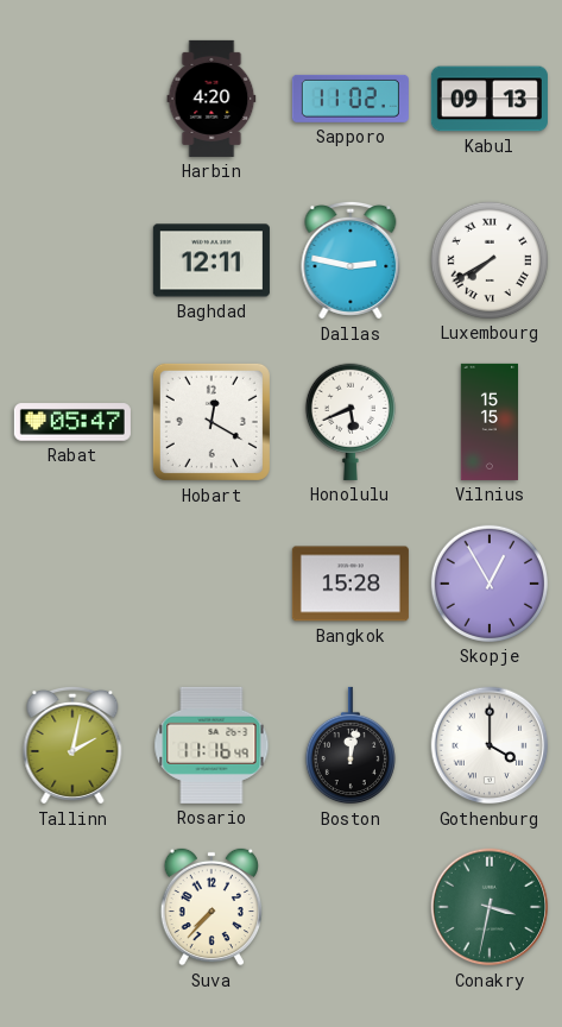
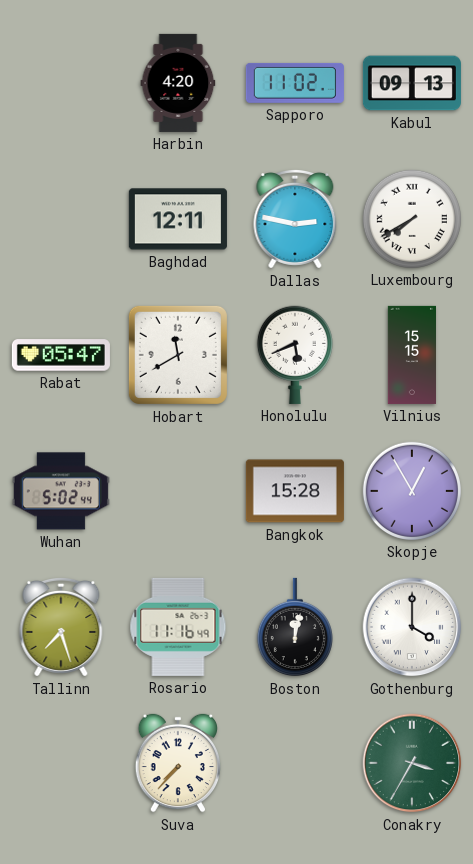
Hobart: 12:20 -> 11:40 (178, 355)
Wuhan: none -> 5:02 (61, 491)
Tallinn: 2:02 -> 7:27 (61, 627)
Conakry: 3:32 -> 3:35 (412, 763)
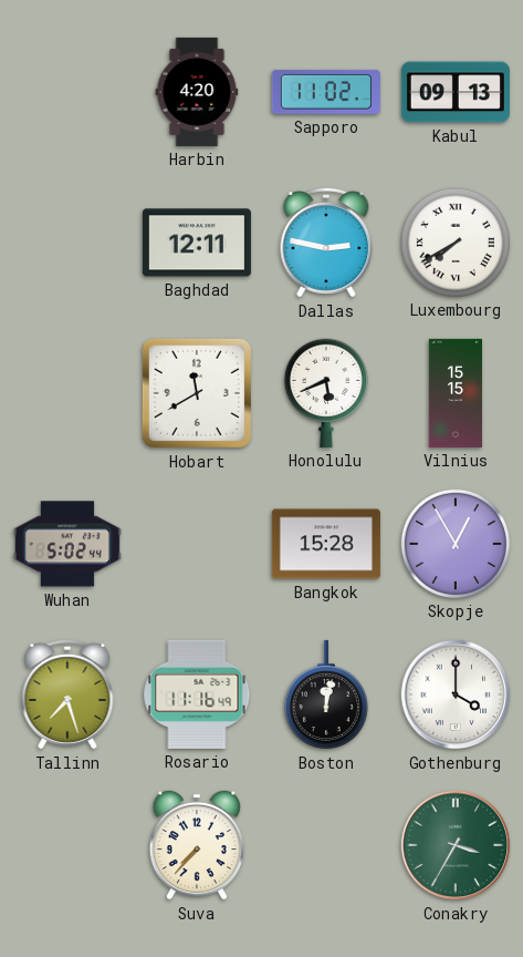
Rabat: 05:47 -> none (61, 355)
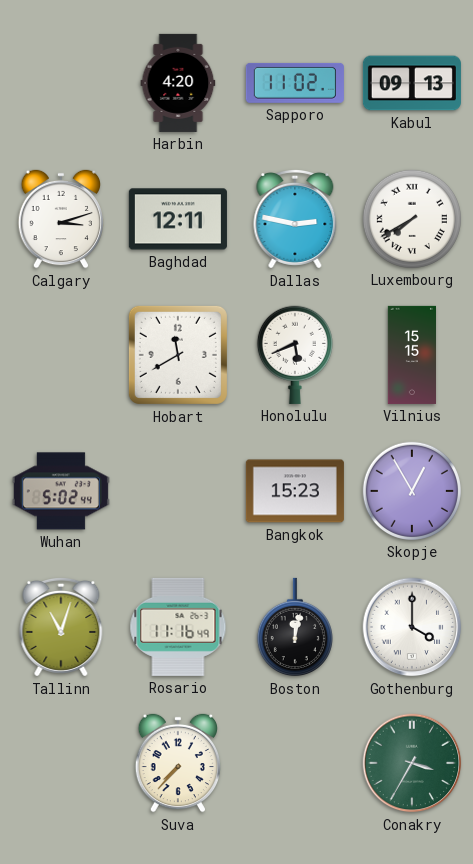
Calgary: none -> 3:12 (61, 219)
Bangkok: 15:28 -> 15:23 (295, 491)
Tallinn: 7:27 -> 11:03 (61, 627)
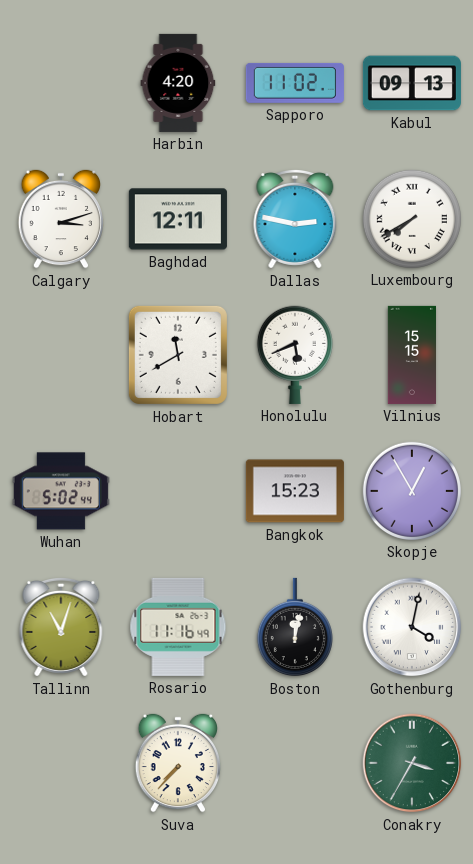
Gothenburg: 4:00 -> 4:02 (412, 627)
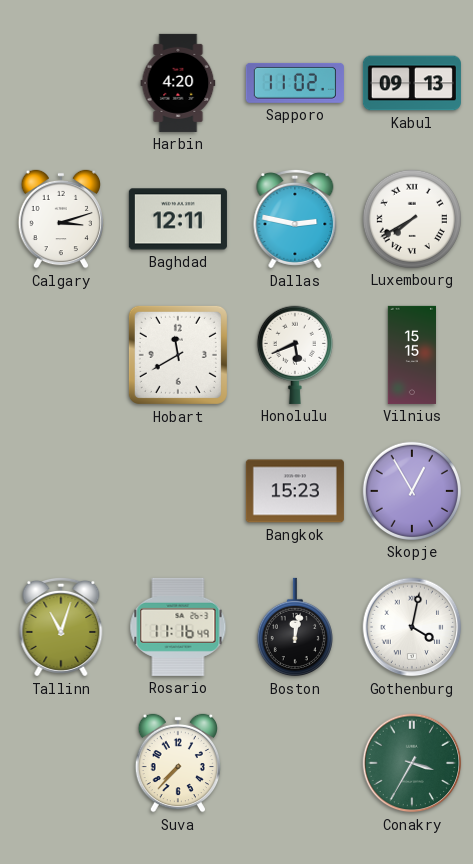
Wuhan: 5:02 -> none (61, 491)
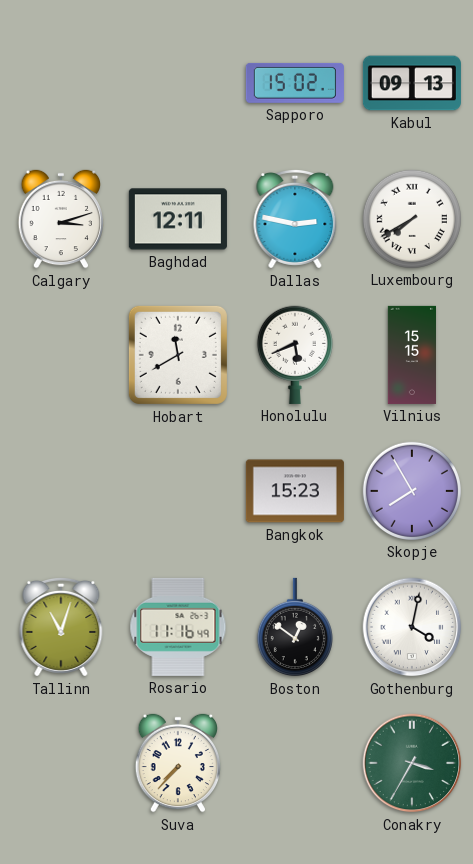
Harbin: 4:20 -> none (178, 83)
Sapporo: 11:02 -> 15:02 (295, 83)
Skopje: 12:55 -> 7:55 (412, 491)
Boston: 12:02 -> 12:51 (295, 627)
